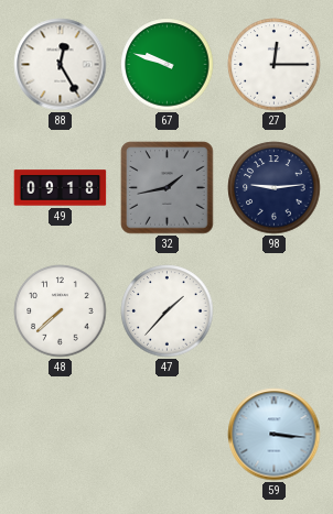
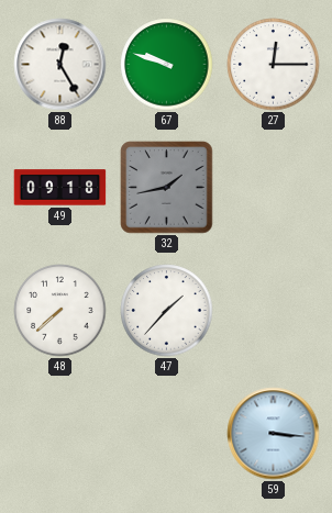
98: 9:14 -> none (275, 188)
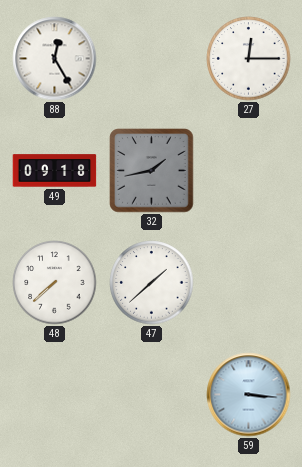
67: 9:48 -> none (167, 65)
47: 1:37 -> 1:38 (152, 283)
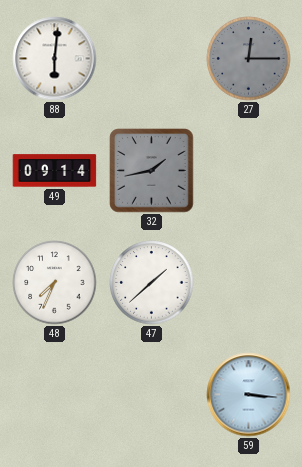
88: 12:25 -> 6:01 (55, 59)
27 dial: white -> grey (249, 59)
49: 09:18 -> 09:14 (55, 171)
48: 7:38 -> 7:34 (55, 283)
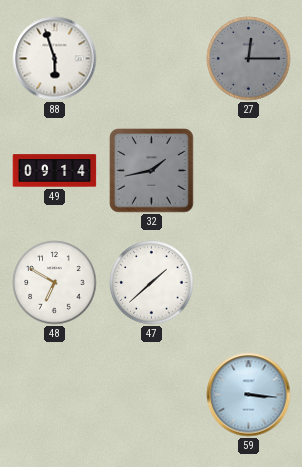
88: 6:01 -> 5:57 (55, 59)
48: 7:34 -> 6:50 (55, 283)
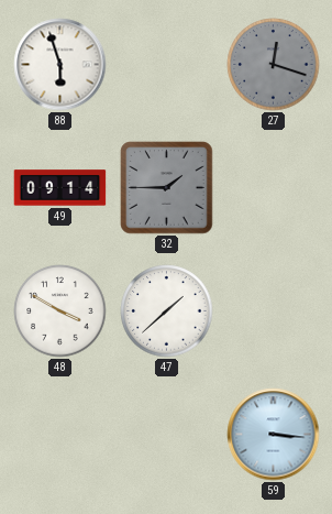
27: 12:15 -> 12:18 (274, 65)
32: 1:43 -> 1:45 (167, 188)
48: 6:50 -> 3:50 (60, 311)
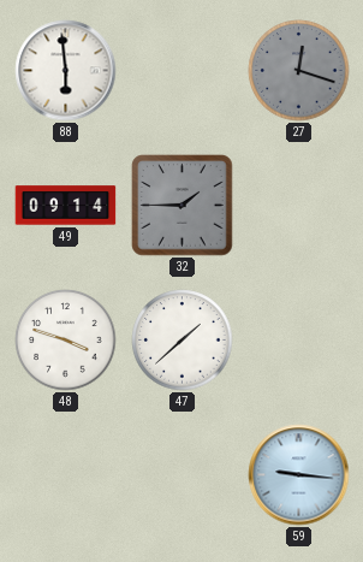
88: 5:57 -> 5:59 (66, 71)
48: 3:50 -> 3:48 (66, 341)
59: 3:16 -> 9:16 (299, 475)
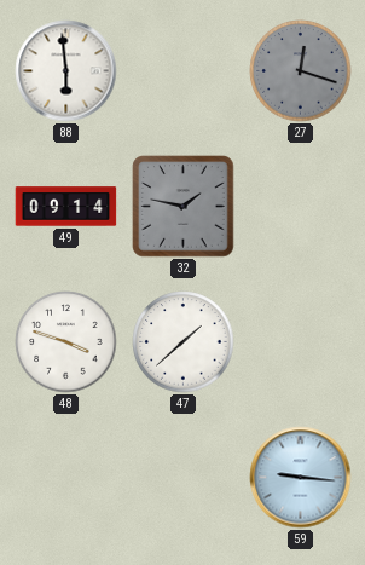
32: 1:45 -> 1:47 (184, 207)
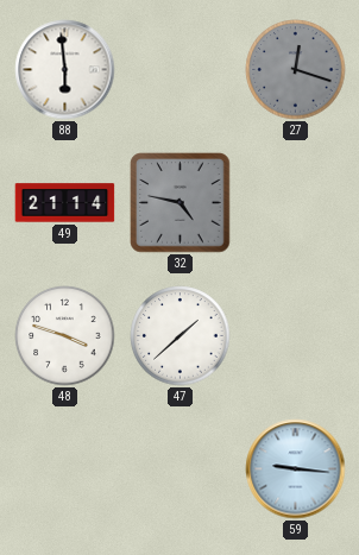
49: 09:14 -> 21:14 (65, 203)
32: 1:47 -> 4:47 (181, 203)
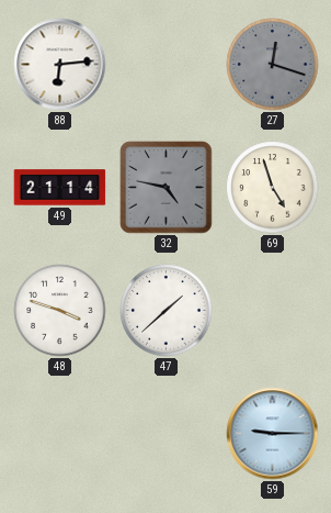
88: 5:59 -> 6:14 (60, 65)
69: none -> 4:57 (273, 188)
59: 9:16 -> 9:15 (273, 434)
